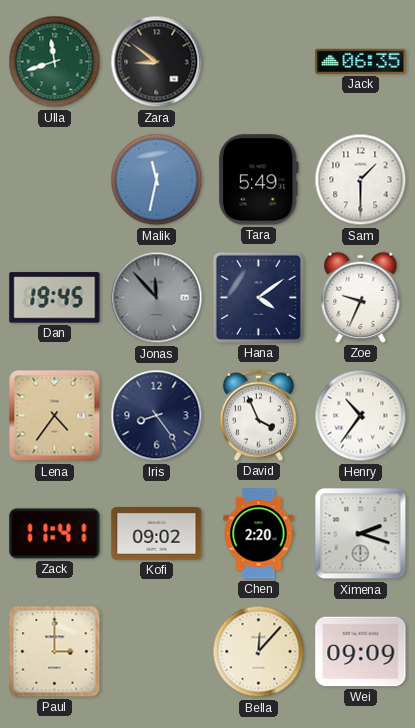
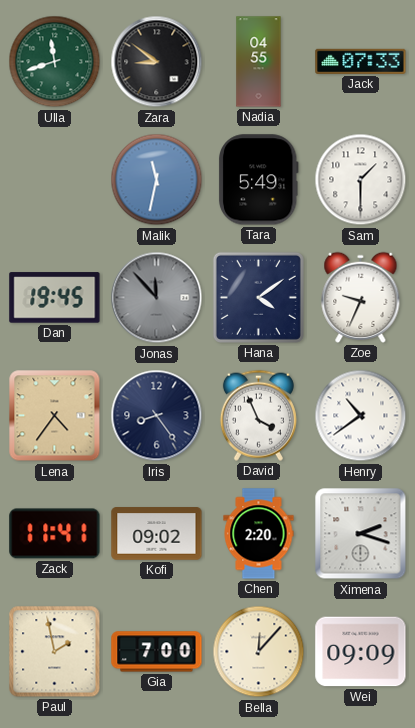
Nadia: none -> 04:55 (259, 62)
Jack: 06:35 -> 07:33 (361, 61)
Henry: 10:36 -> 10:39 (361, 416)
Paul: 3:00 -> 1:58 (55, 652)
Gia: none -> 7:00 (157, 652)
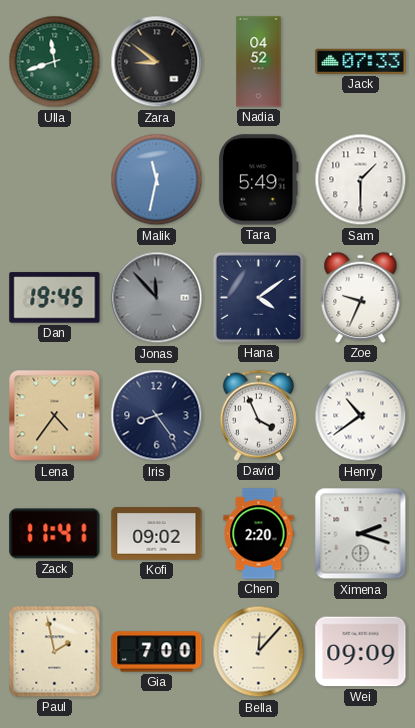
Nadia: 04:55 -> 04:52 (259, 62)
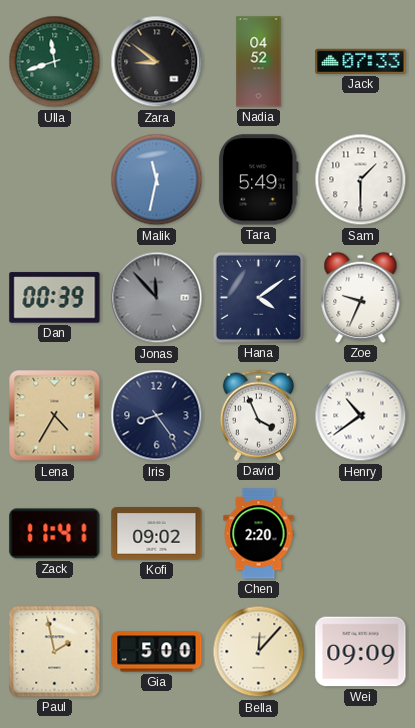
Dan: 19:45 -> 00:39 (55, 298)
Lena: 4:36 -> 4:35 (55, 416)
Ximena: 2:18 -> none (361, 534)
Gia: 7:00 -> 5:00 (157, 652)
